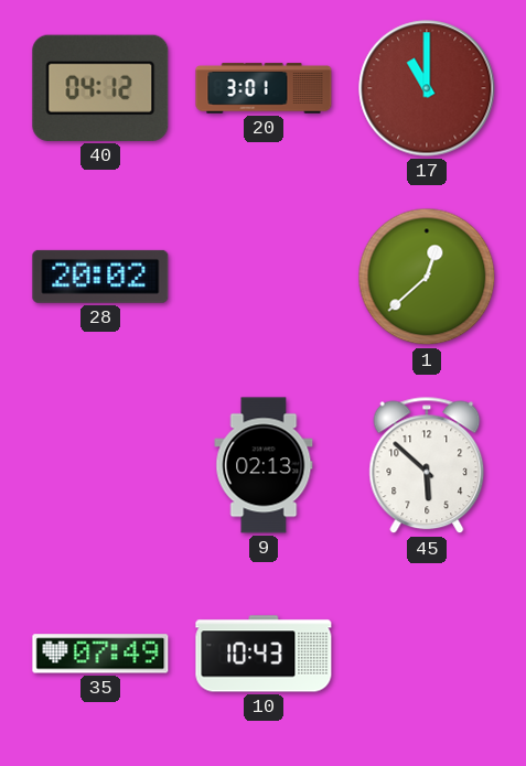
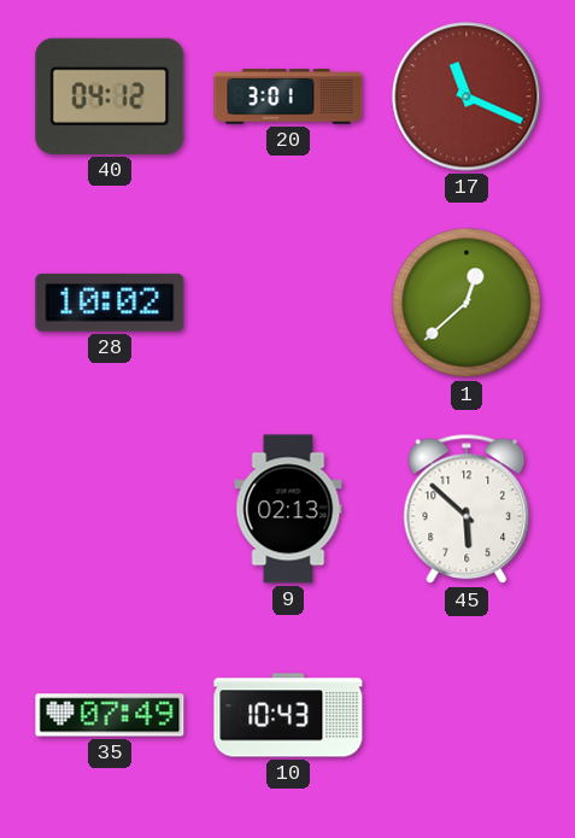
17: 11:00 -> 11:19 (467, 96)
28: 20:02 -> 10:02 (110, 303)
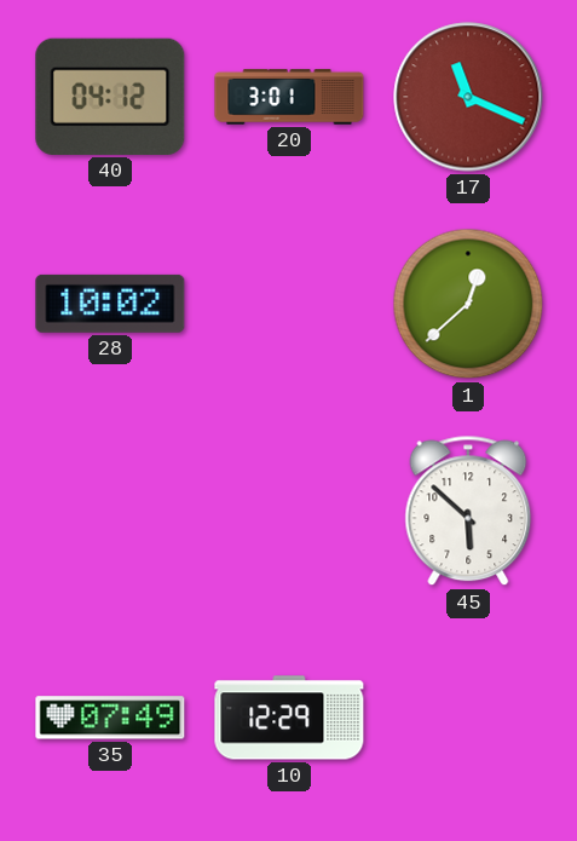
9: 02:13 -> none (288, 509)
10: 10:43 -> 12:29 (289, 718)
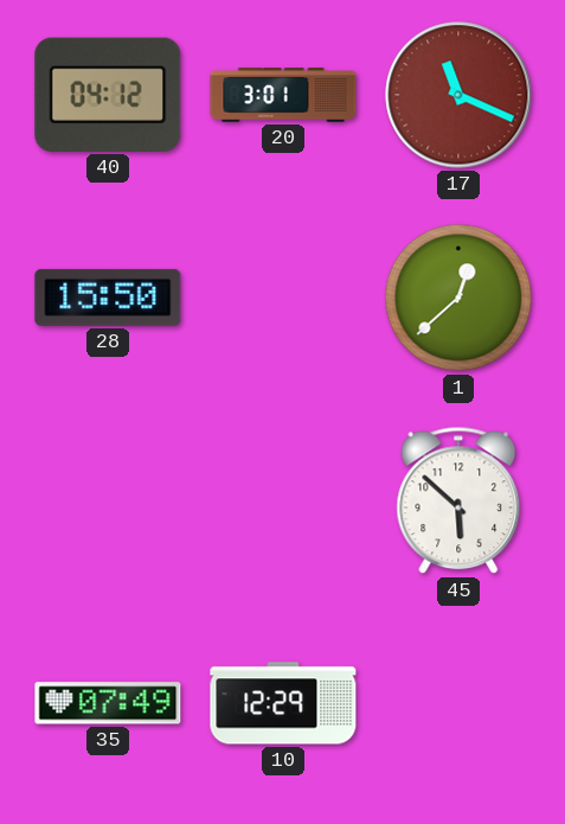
28: 10:02 -> 15:50 (108, 298)
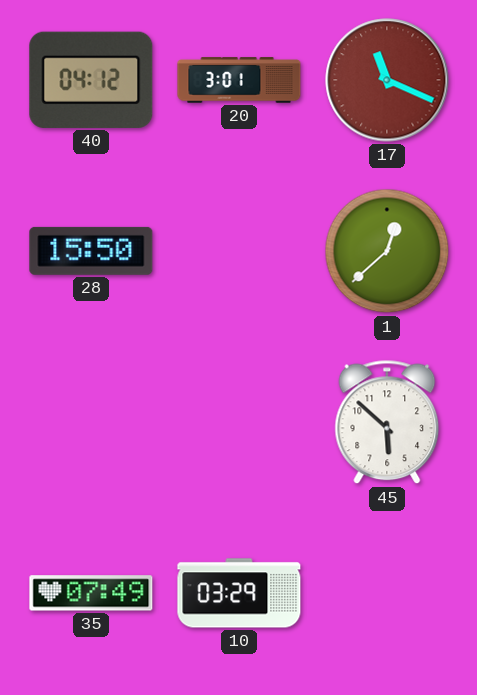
10: 12:29 -> 03:29 (239, 593)
